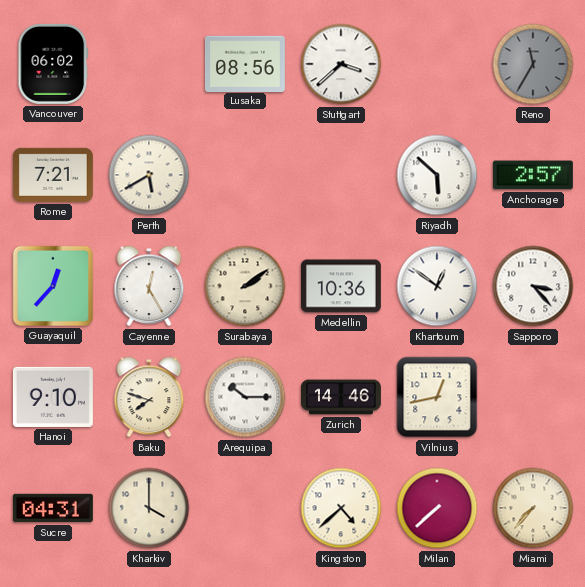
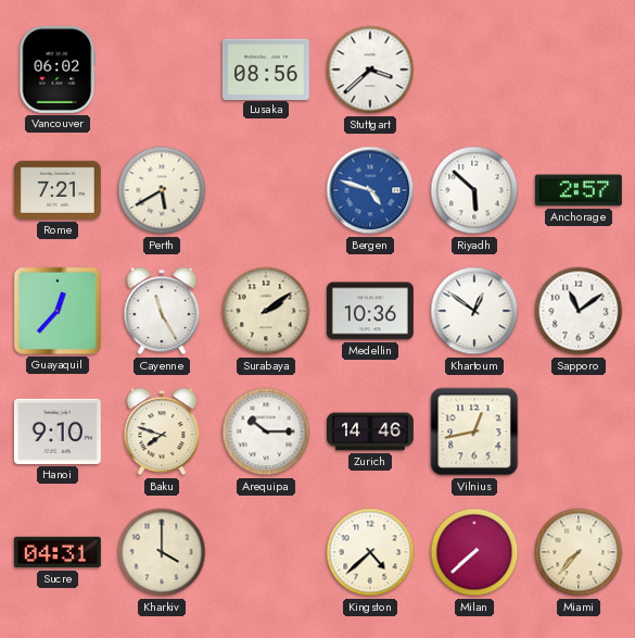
Reno: 11:35 -> none (533, 64)
Bergen: none -> 4:48 (370, 190)
Cayenne: 12:25 -> 11:25 (162, 311)
Sapporo: 3:23 -> 11:09 (579, 311)
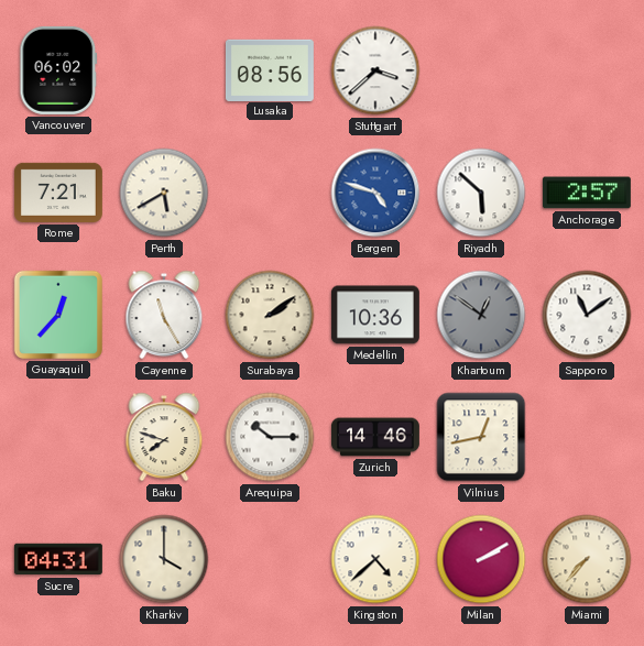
Khartoum dial: white -> grey (481, 315)
Hanoi: 9:10 -> none (58, 431)
Milan: 7:38 -> 2:10 (481, 559)
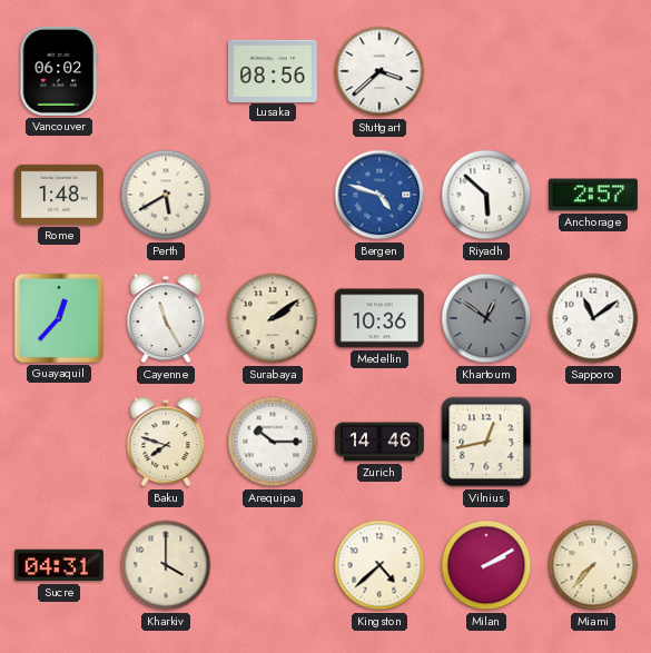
Rome: 7:21 -> 1:48 (59, 195)
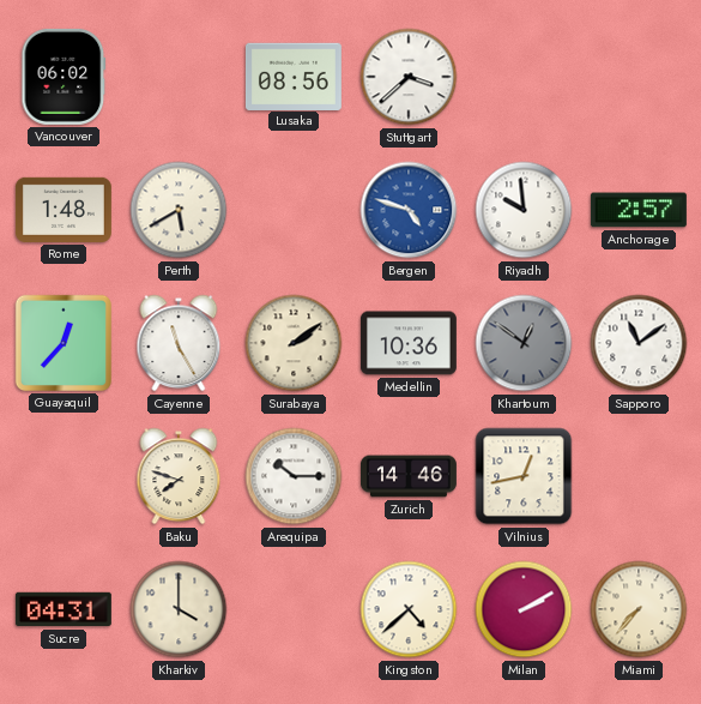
Riyadh: 5:52 -> 9:59 (524, 210)
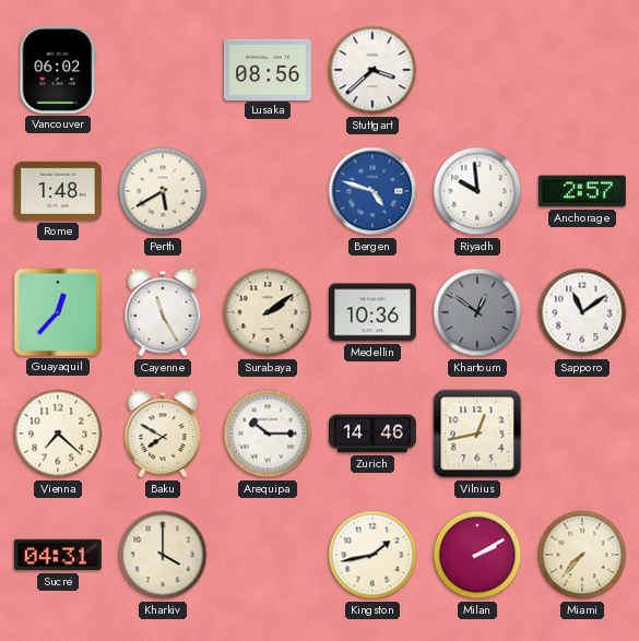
Vienna: none -> 7:22 (58, 434)
Baku: 7:48 -> 7:50 (163, 434)
Kingston: 4:38 -> 1:43 (372, 555)
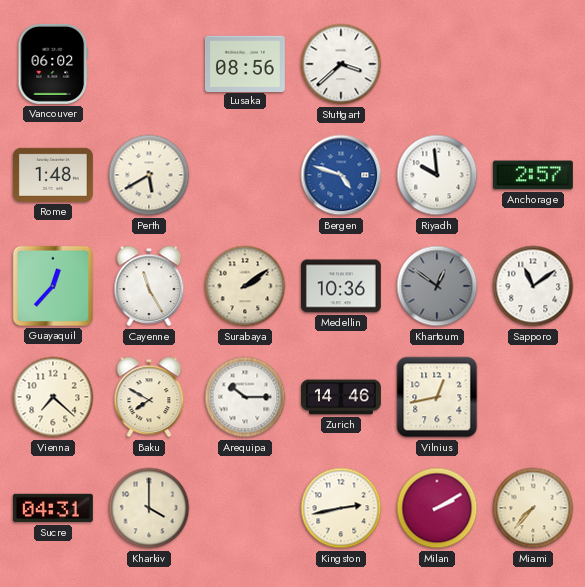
Kingston: 1:43 -> 2:43 (341, 508)
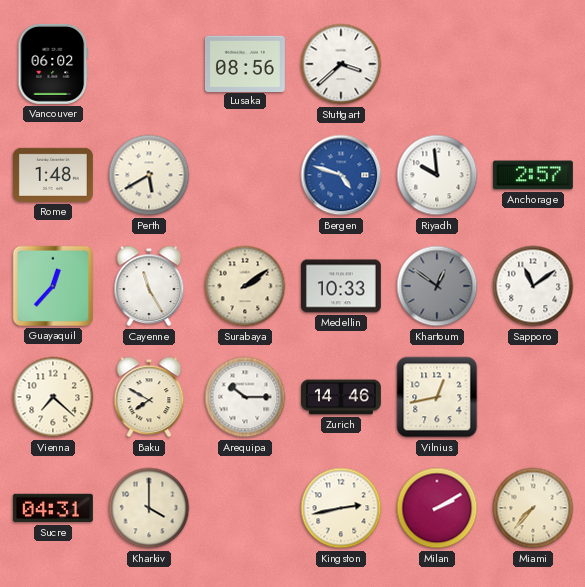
Medellin: 10:36 -> 10:33 (341, 286)
